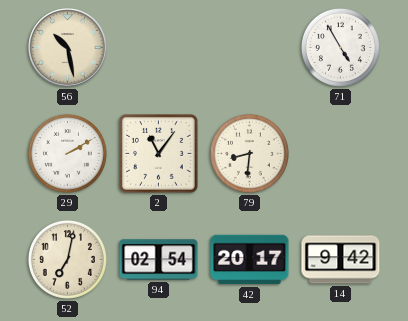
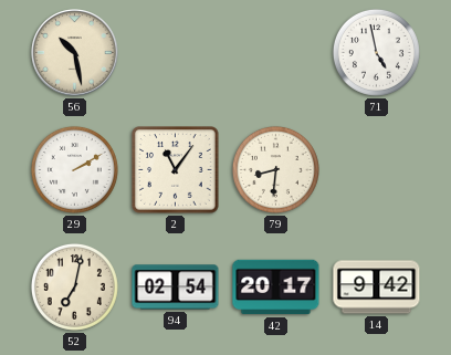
71: 4:55 -> 4:58 (376, 52)
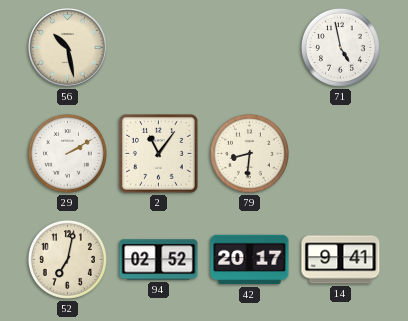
94: 02:54 -> 02:52 (159, 260)
14: 9:42 -> 9:41 (341, 260)
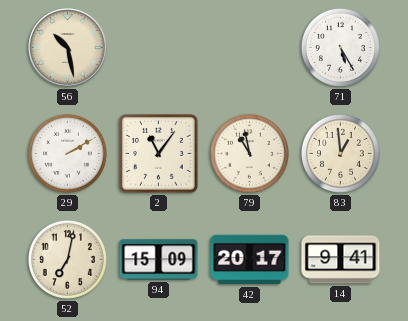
71: 4:58 -> 5:25 (340, 47)
79: 8:31 -> 10:58 (249, 153)
83: none -> 12:59 (340, 153)
94: 02:52 -> 15:09 (159, 260)
